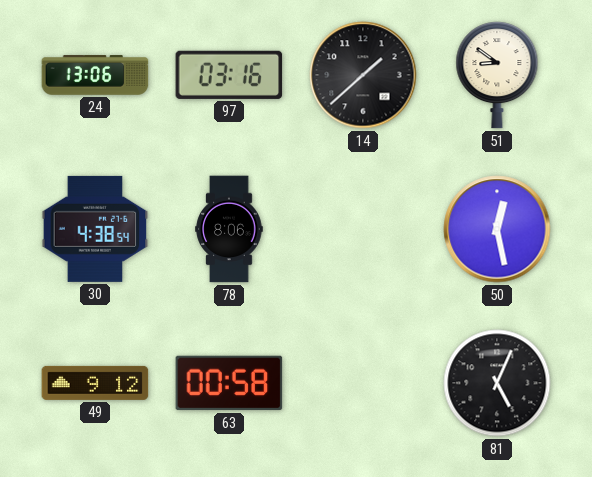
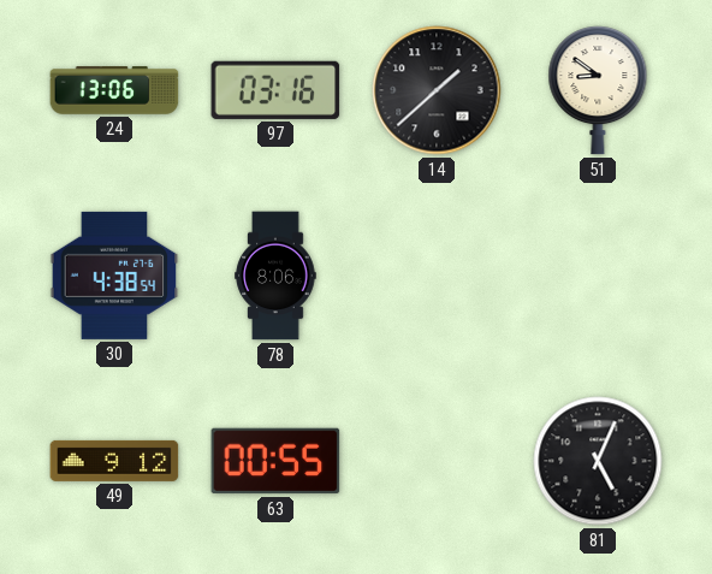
50: 12:28 -> none (497, 229)
63: 00:58 -> 00:55 (275, 461)
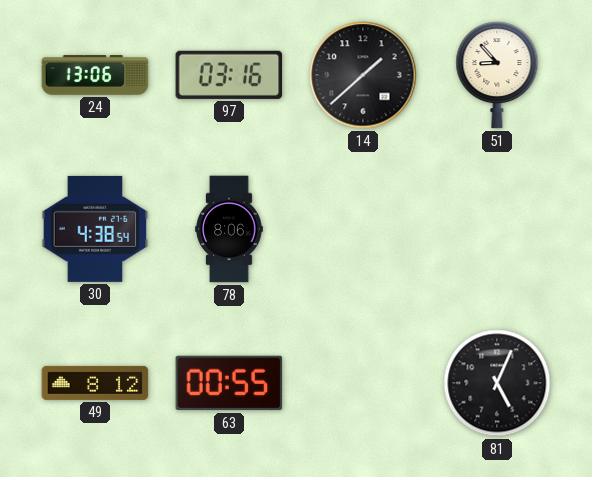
51: 8:51 -> 8:53 (497, 75)
49: 9:12 -> 8:12 (95, 383)
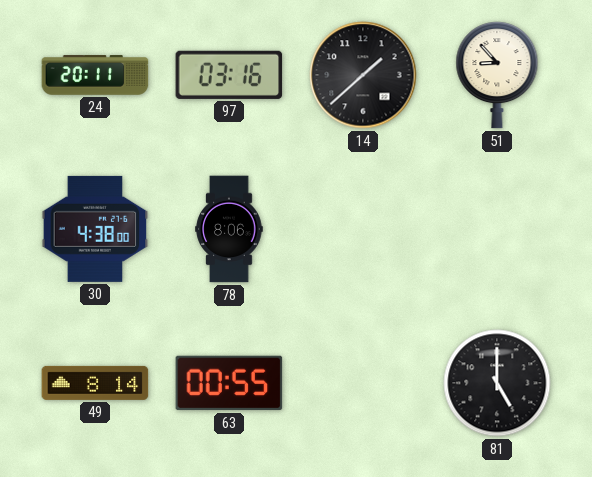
24: 13:06 -> 20:11 (95, 75)
30: 4:38:54 -> 4:38:00 (95, 229)
49: 8:12 -> 8:14 (95, 383)
81: 5:04 -> 5:00 (497, 383)
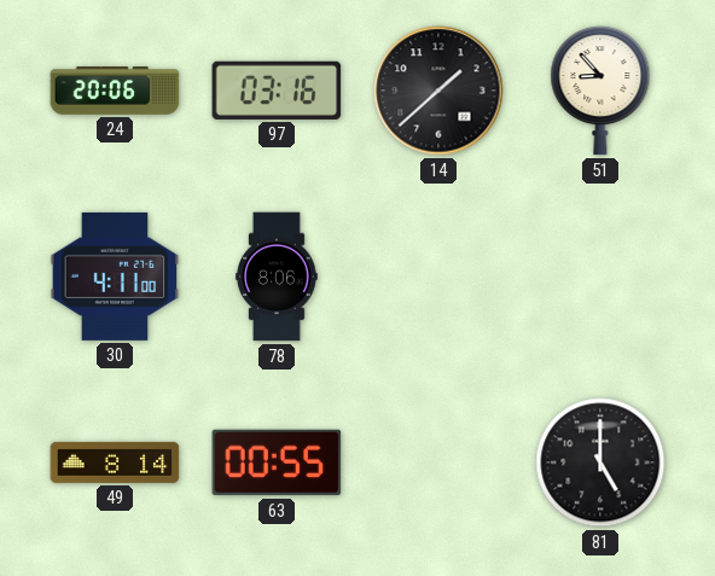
24: 20:11 -> 20:06 (115, 91)
30: 4:38 -> 4:11 (115, 277)
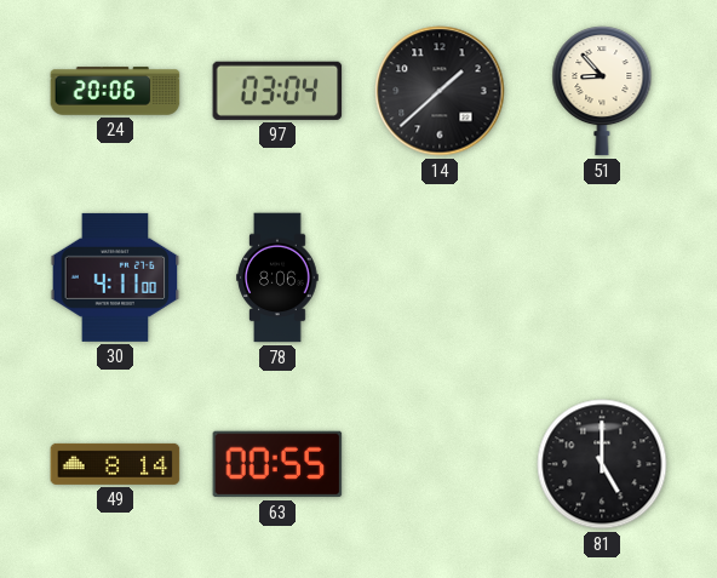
97: 03:16 -> 03:04 (277, 91)
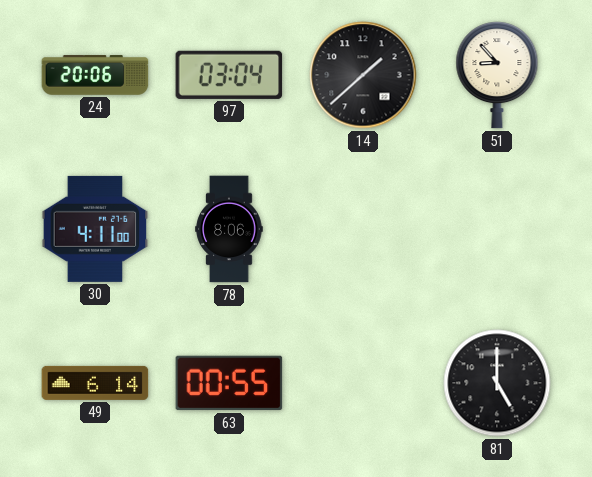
49: 8:14 -> 6:14 (95, 383)
